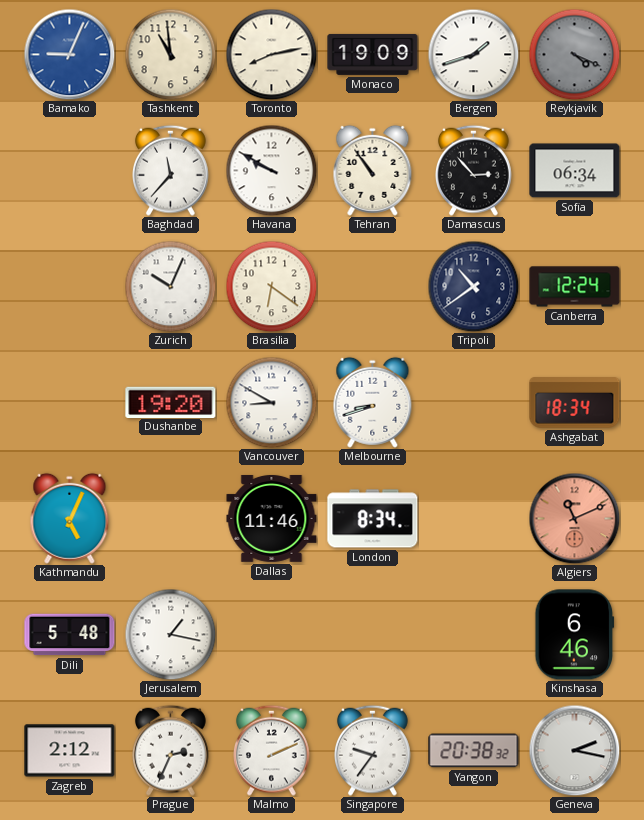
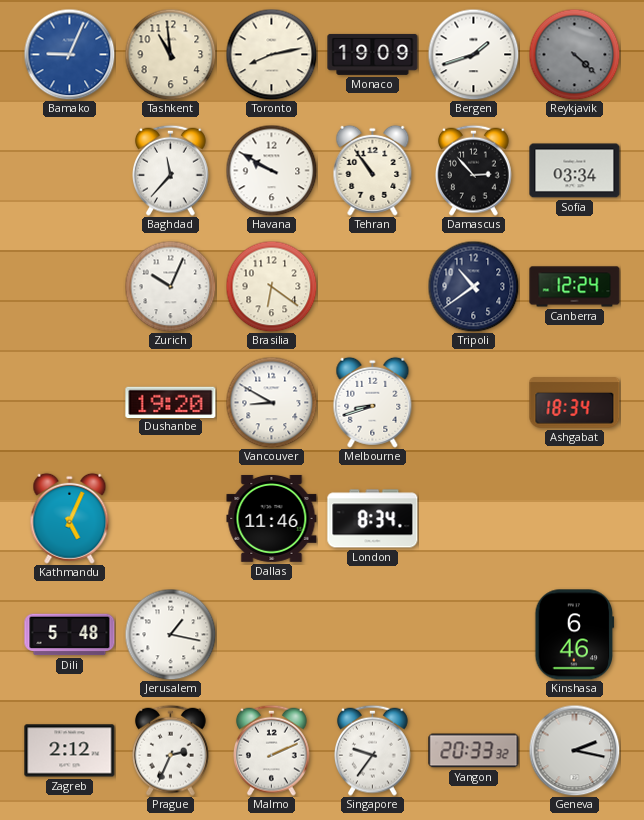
Reykjavik: 4:19 -> 4:22 (574, 54)
Sofia: 06:34 -> 03:34 (575, 171)
Algiers: 11:11 -> none (574, 518)
Yangon: 20:38 -> 20:33 (474, 751)
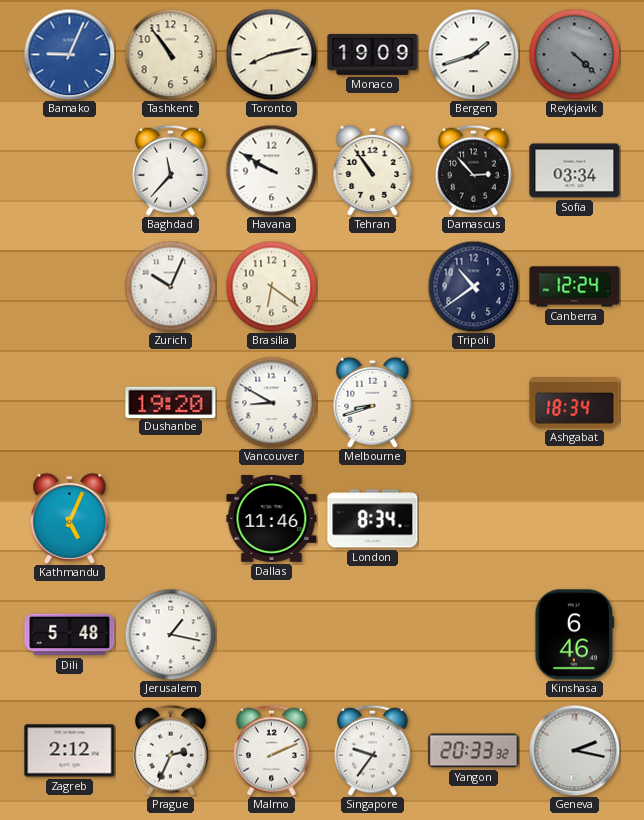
Tashkent: 10:59 -> 10:54 (170, 54)
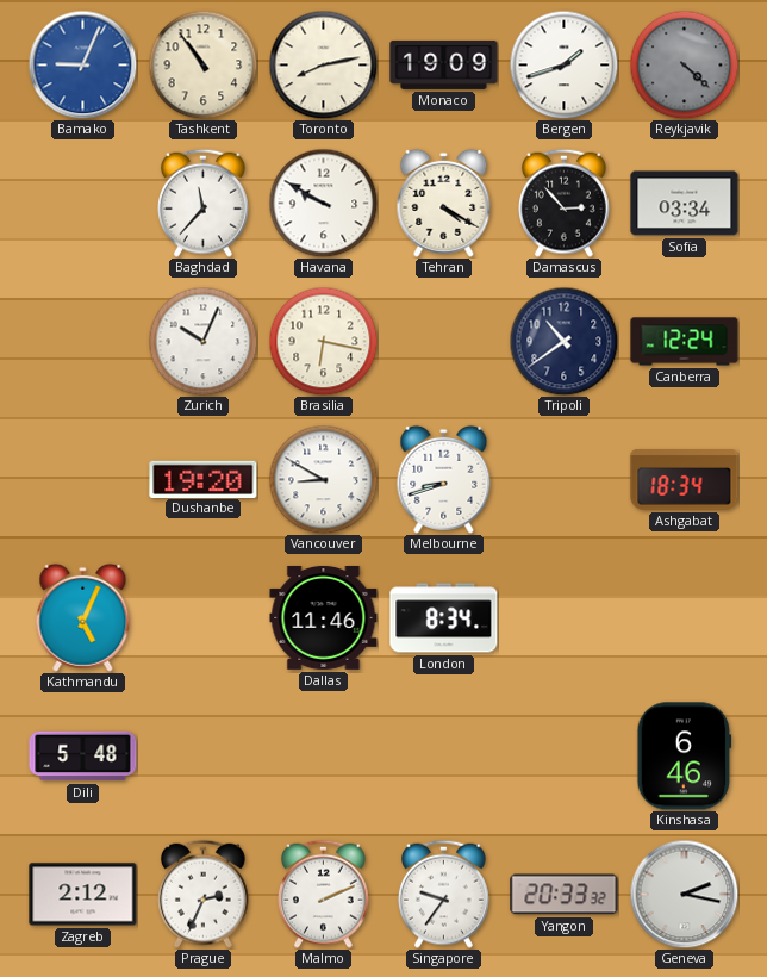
Tehran: 10:54 -> 4:20 (444, 203)
Brasilia: 6:21 -> 6:17 (323, 341)
Jerusalem: 1:17 -> none (170, 634)
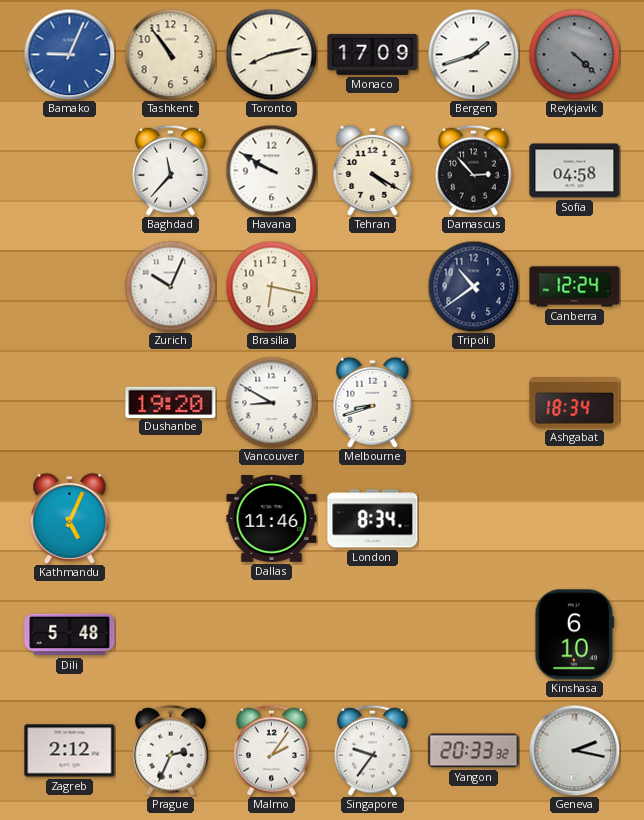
Monaco: 19:09 -> 17:09 (373, 54)
Sofia: 03:34 -> 04:58 (575, 171)
Kinshasa: 6:46 -> 6:10 (575, 635)
Malmo: 2:11 -> 2:06 (272, 750)
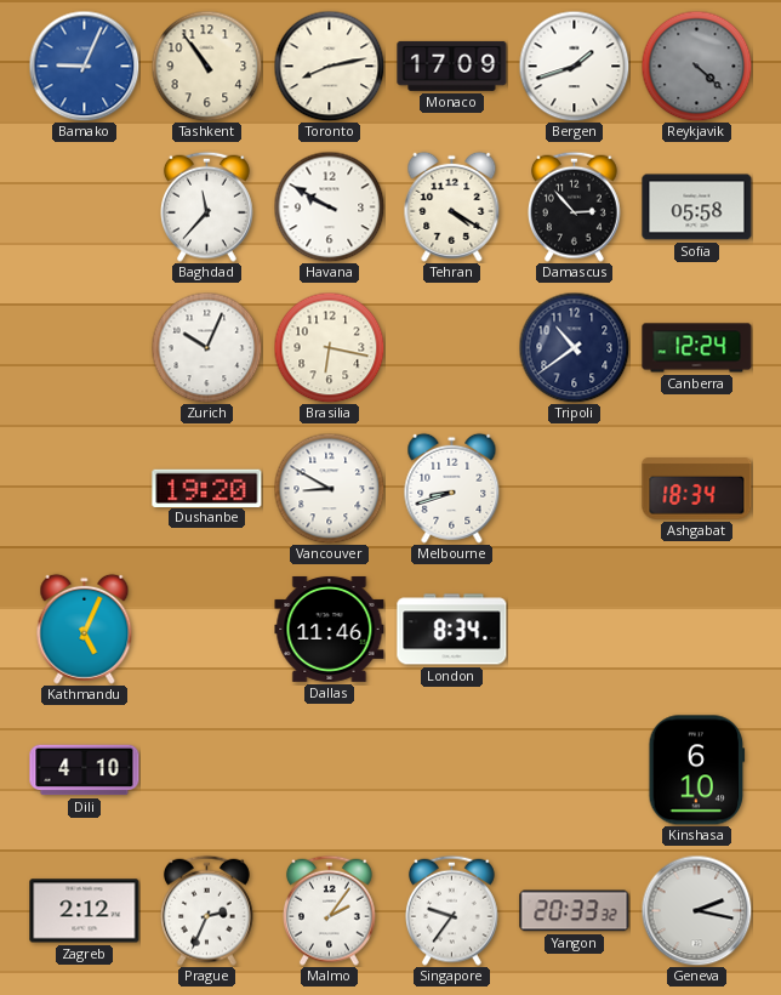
Sofia: 04:58 -> 05:58 (697, 207)
Dili: 5:48 -> 4:10 (85, 771)
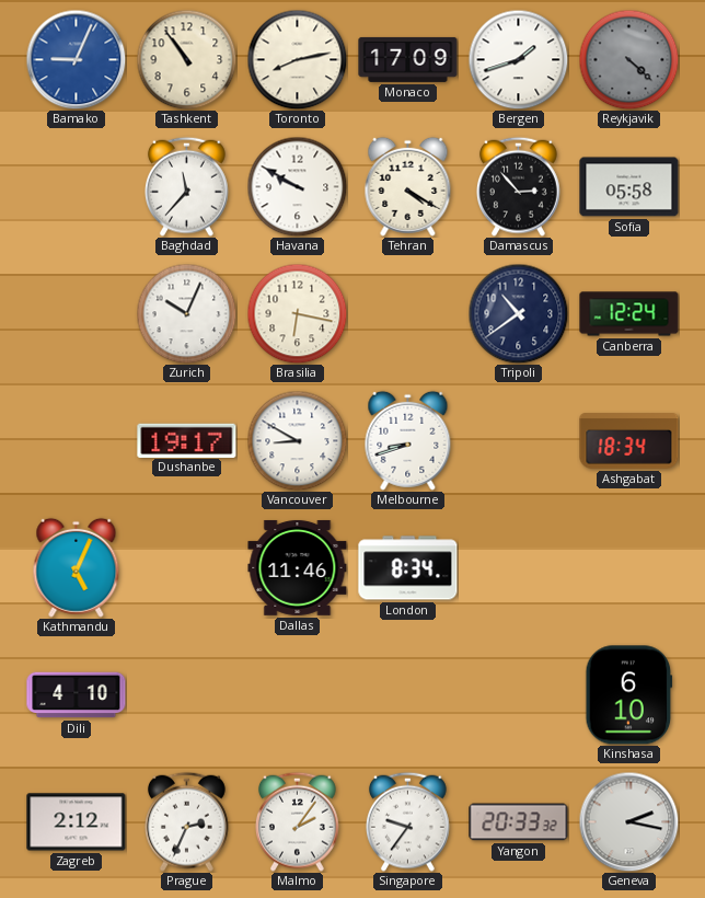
Dushanbe: 19:20 -> 19:17 (187, 440)
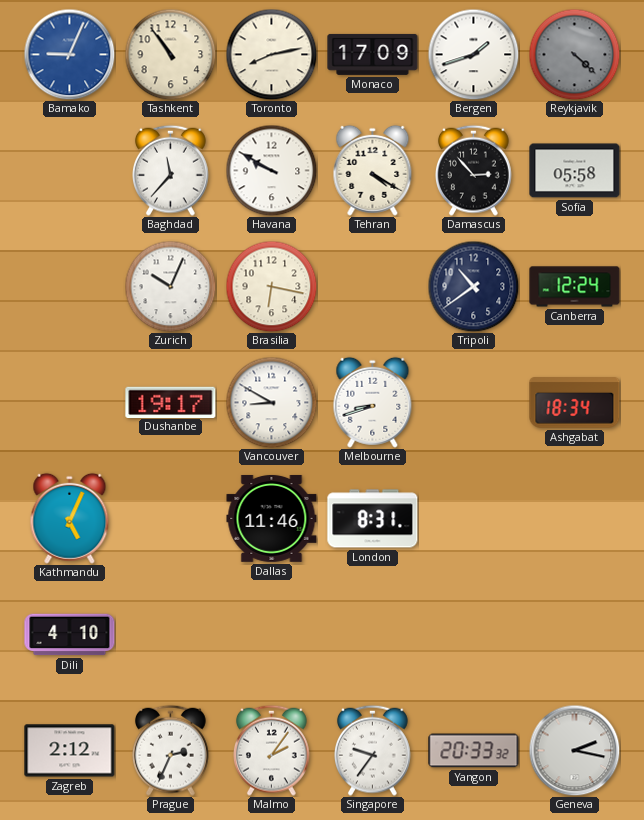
London: 8:34 -> 8:31 (373, 519)
Kinshasa: 6:10 -> none (629, 695)
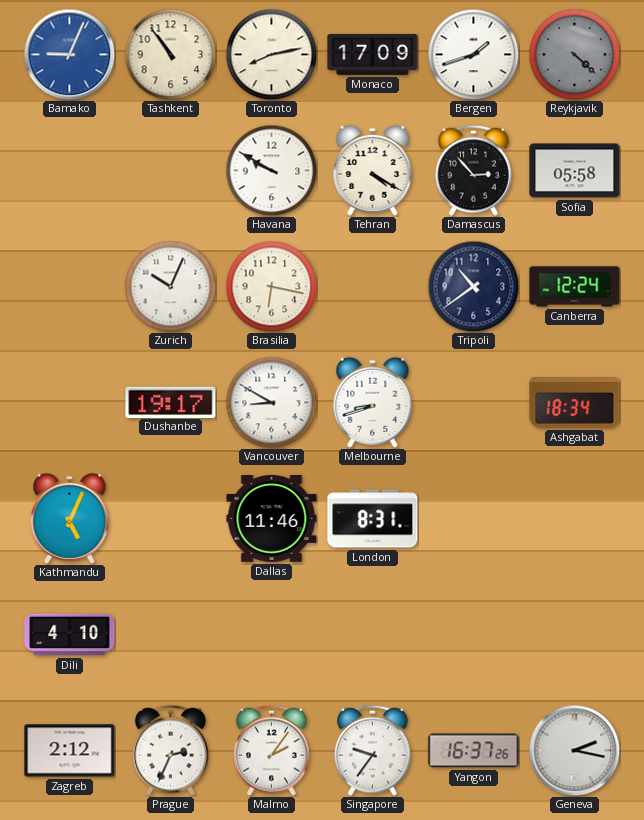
Baghdad: 11:37 -> none (171, 170)
Yangon: 20:33 -> 16:37 (474, 751)
